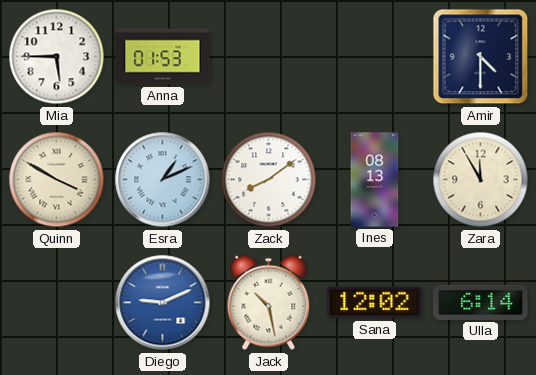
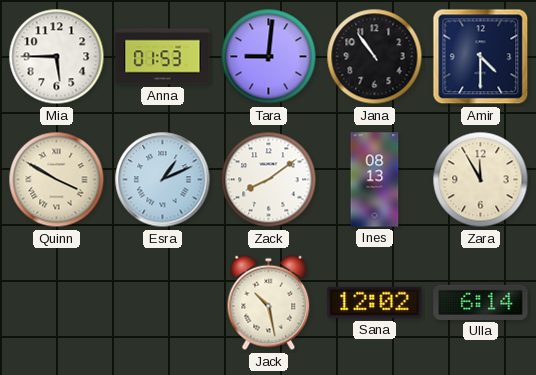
Tara: none -> 9:01 (269, 57)
Jana: none -> 10:54 (375, 57)
Diego: 9:11 -> none (163, 303)
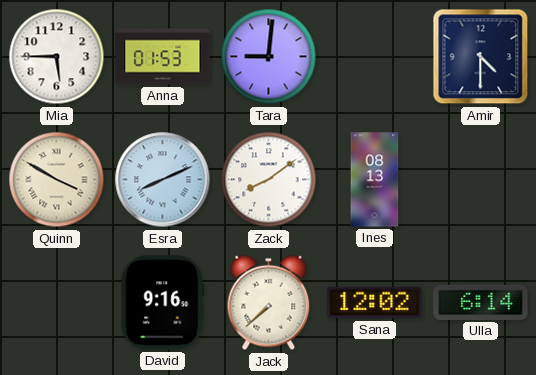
Jana: 10:54 -> none (375, 57)
Esra: 1:11 -> 8:11 (163, 180)
Zara: 11:55 -> none (481, 180)
David: none -> 9:16 (163, 303)
Jack: 10:28 -> 7:38 (269, 303)
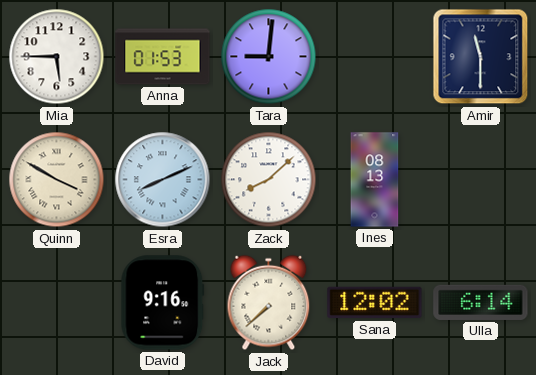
Amir: 4:30 -> 11:30 (481, 57)
Zack: 8:09 -> 8:08 (269, 180)
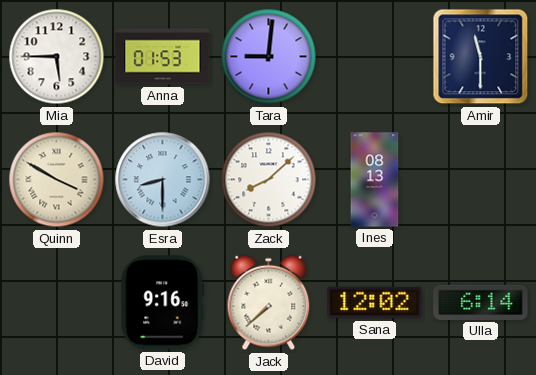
Esra: 8:11 -> 8:30 (163, 180)
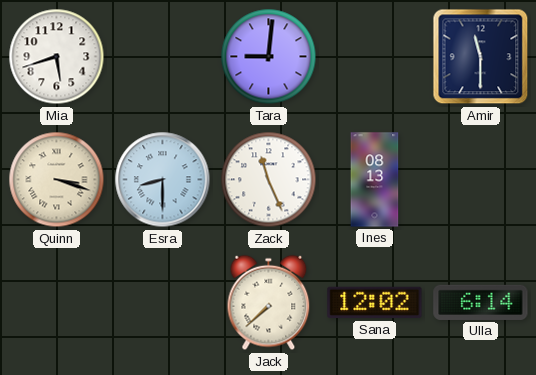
Mia: 5:45 -> 5:42 (57, 57)
Anna: 01:53 -> none (163, 57)
Quinn: 3:50 -> 3:18 (57, 180)
Zack: 8:08 -> 11:26 (269, 180)
David: 9:16 -> none (163, 303)
